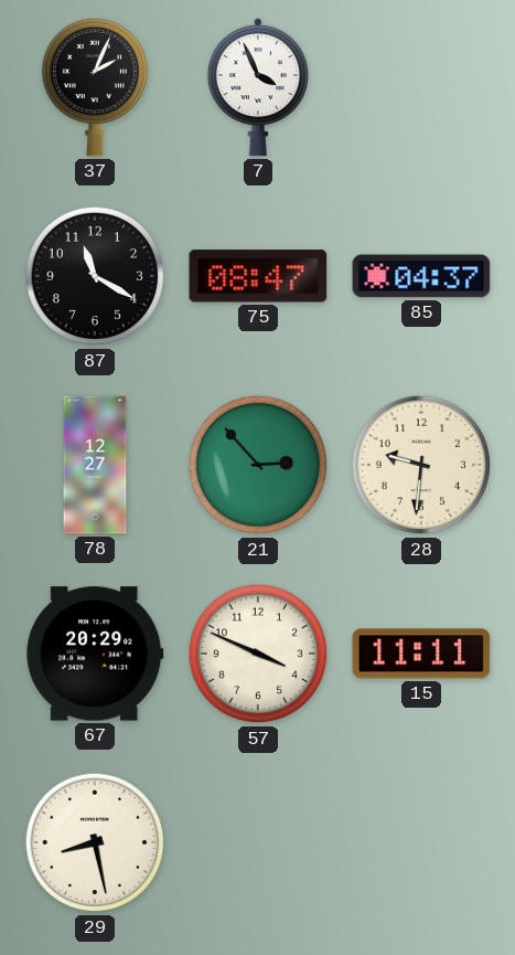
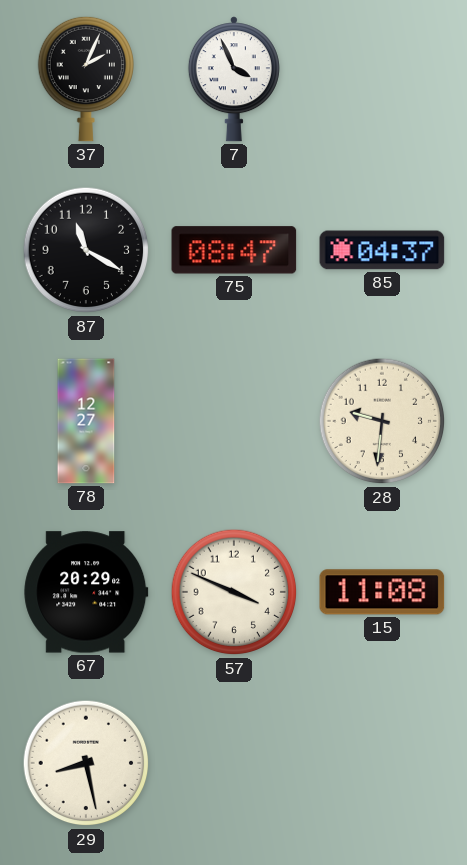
21: 2:53 -> none (258, 465)
15: 11:11 -> 11:08 (382, 592)
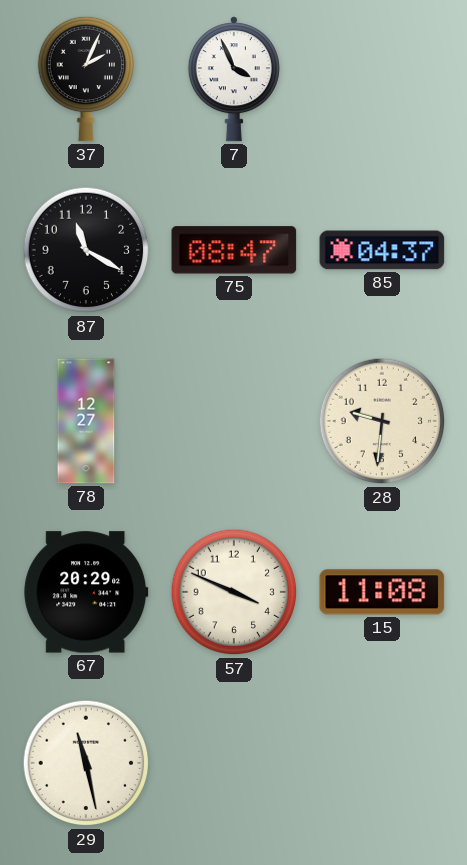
29: 8:28 -> 11:28 (86, 763)
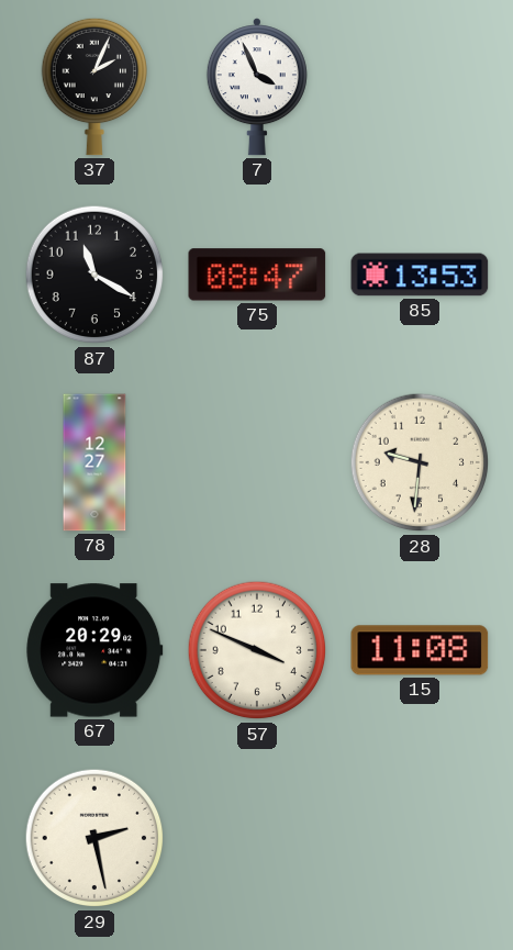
85: 04:37 -> 13:53 (420, 275)
29: 11:28 -> 2:28 (94, 838)
